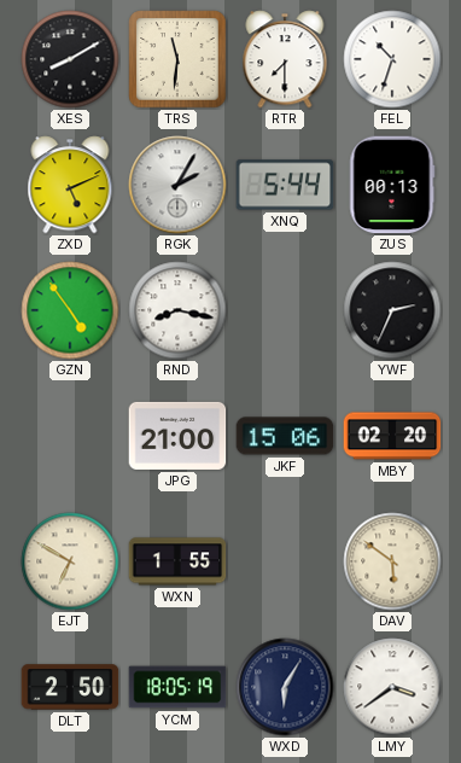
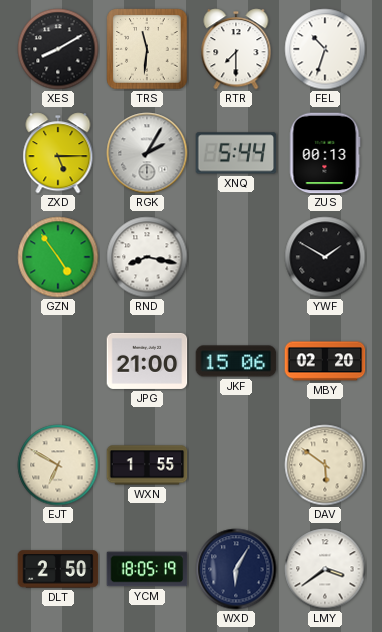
ZXD: 5:11 -> 5:15 (58, 153)
YWF: 2:34 -> 1:50 (325, 257)
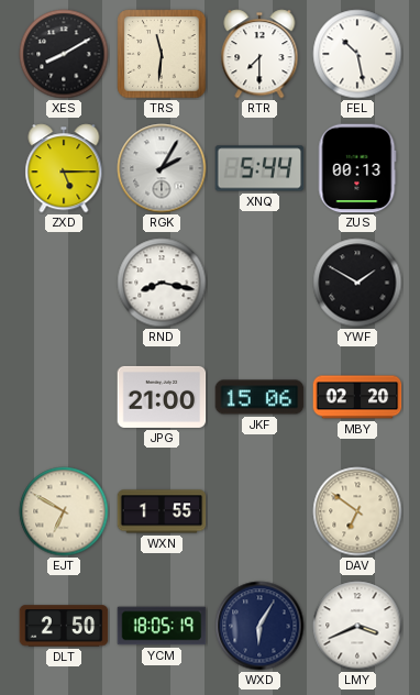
FEL: 10:33 -> 10:28 (357, 54)
GZN: 4:54 -> none (58, 257)
DAV: 5:51 -> 6:51 (357, 511)
LMY: 3:39 -> 3:41 (357, 626)
